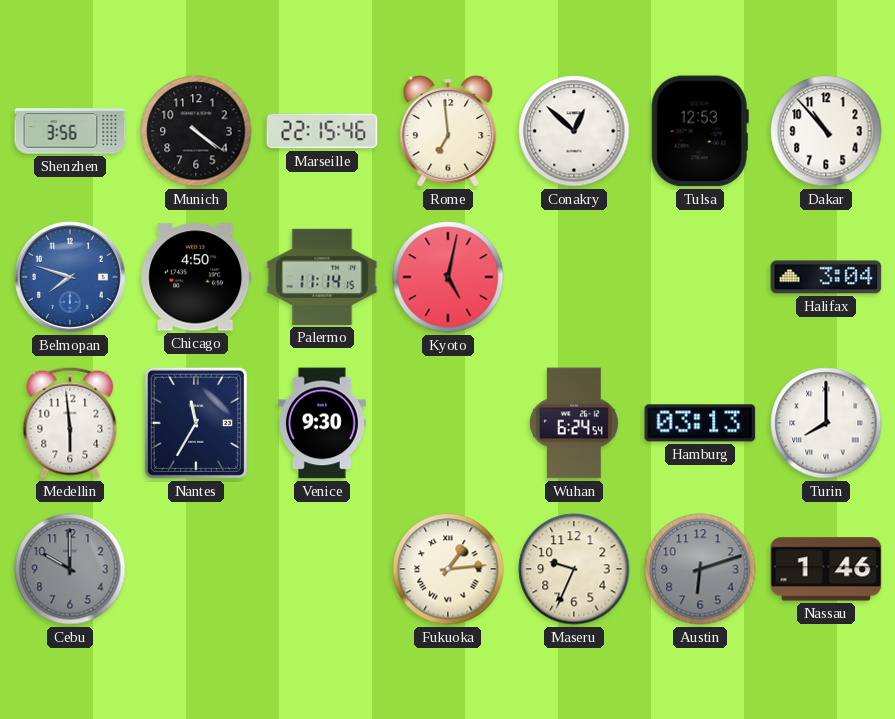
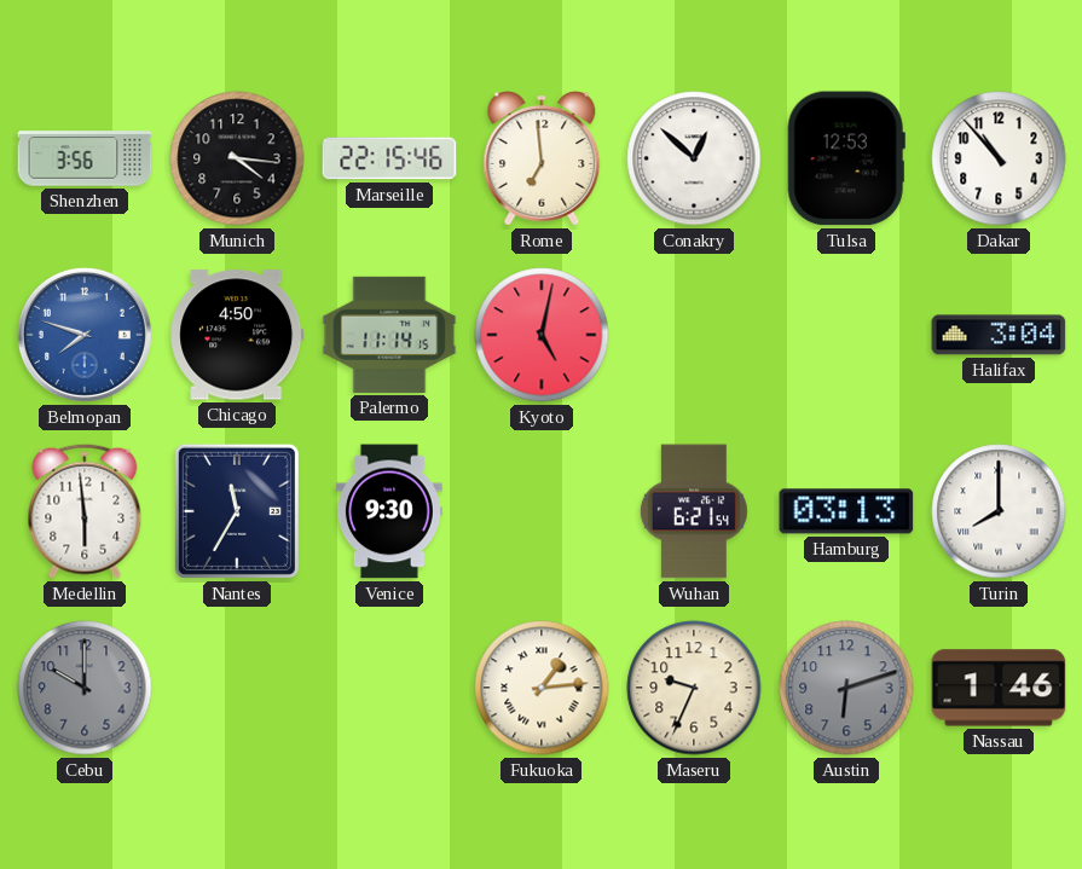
Munich: 4:21 -> 4:16 (237, 158)
Wuhan: 6:24 -> 6:21 (694, 511)
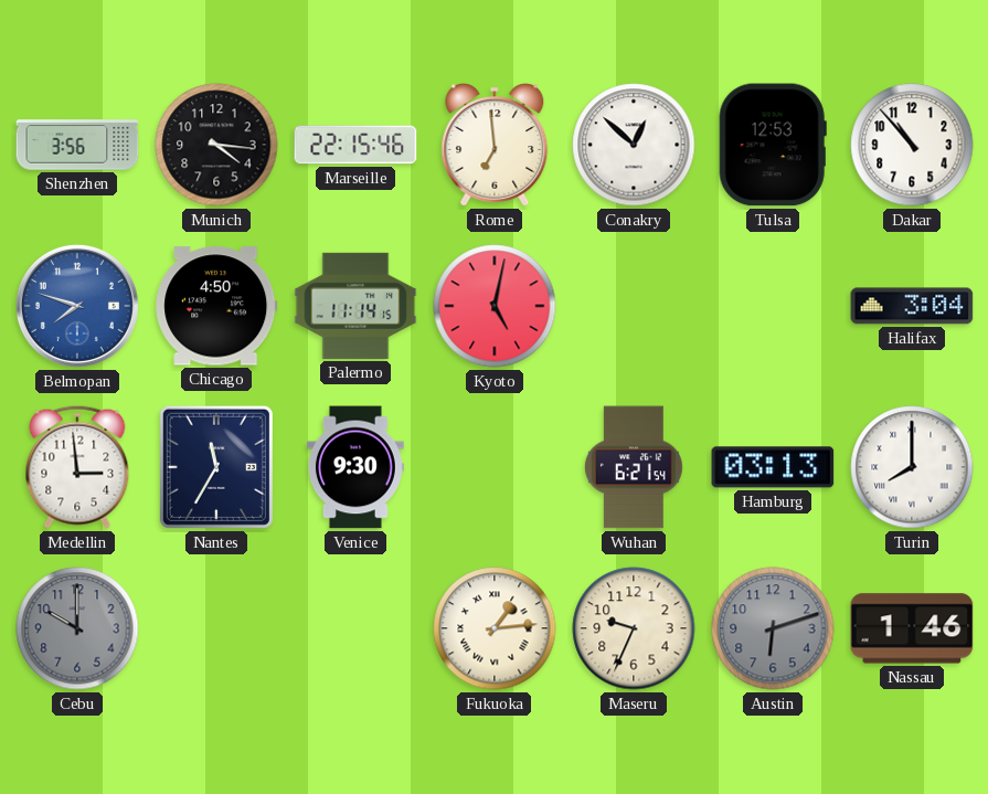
Medellin: 5:59 -> 2:59 (77, 467)
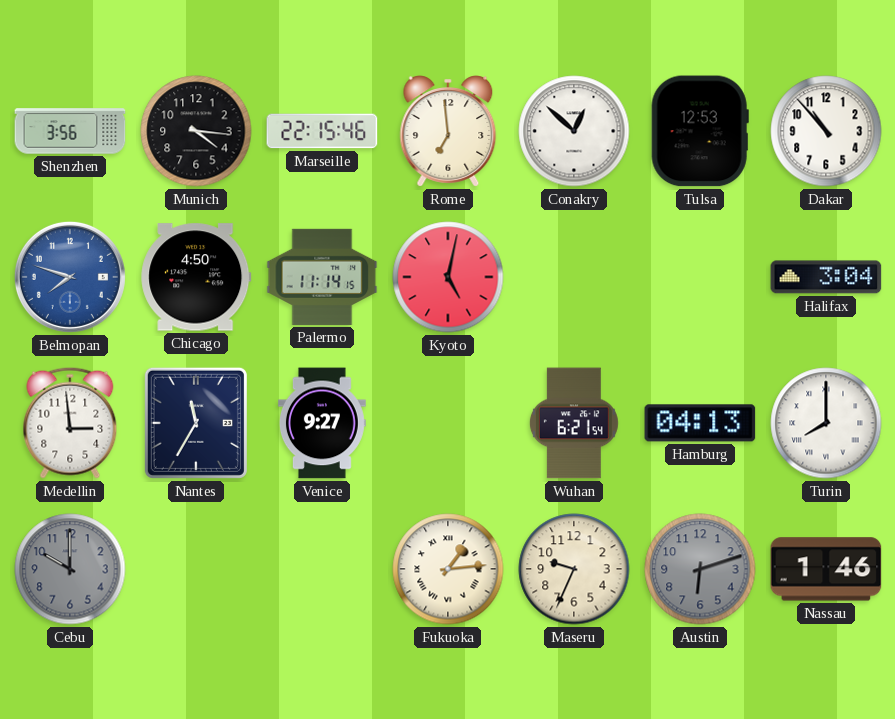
Venice: 9:30 -> 9:27 (322, 423)
Hamburg: 03:13 -> 04:13 (700, 423)
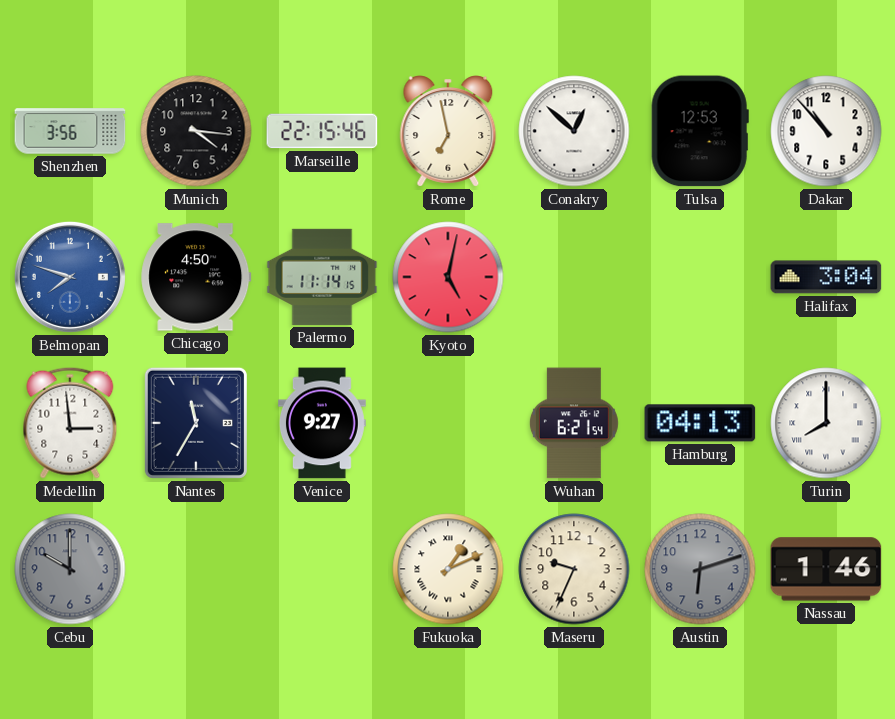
Rome: 6:59 -> 6:58 (448, 131)
Fukuoka: 1:14 -> 1:11 (448, 569)
